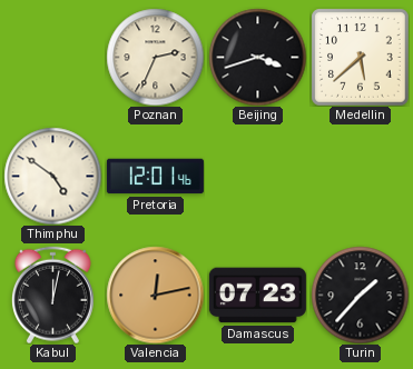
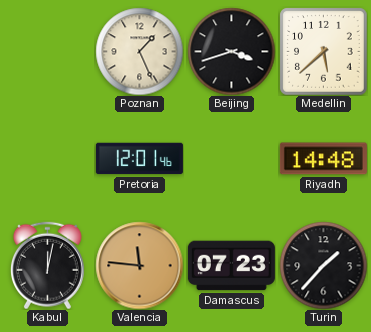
Poznan: 2:34 -> 1:26 (139, 51)
Thimphu: 4:51 -> none (52, 176)
Riyadh: none -> 14:48 (323, 159)
Valencia: 12:13 -> 11:46 (139, 265)
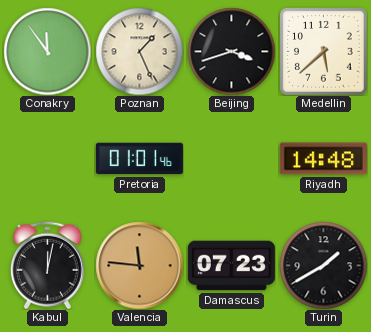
Conakry: none -> 11:54 (47, 51)
Pretoria: 12:01 -> 01:01 (139, 159)
Turin: 1:37 -> 1:40 (323, 265)
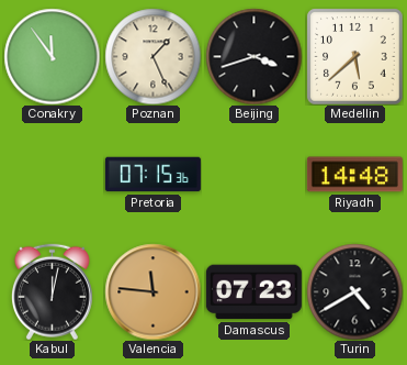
Pretoria: 01:01 -> 07:15 (152, 175)
Turin: 1:40 -> 4:40 (354, 291)
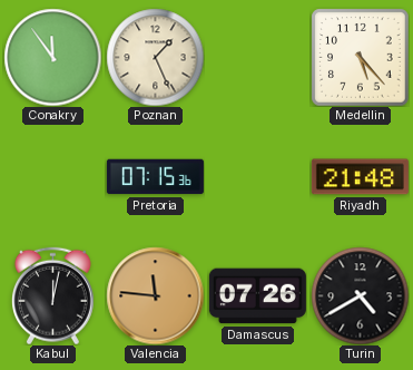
Beijing: 3:42 -> none (253, 56)
Medellin: 5:38 -> 5:23 (360, 57)
Riyadh: 14:48 -> 21:48 (360, 177)
Damascus: 07:23 -> 07:26 (257, 296)
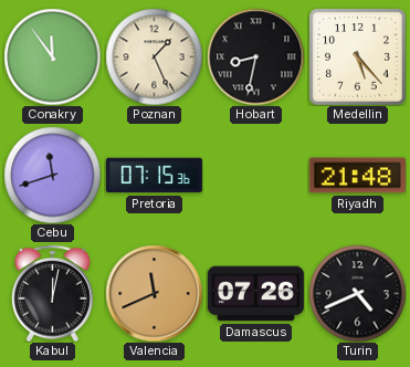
Hobart: none -> 8:32 (255, 56)
Cebu: none -> 11:42 (52, 175)
Valencia: 11:46 -> 11:41 (154, 293)
Turin: 4:40 -> 4:41 (357, 293)
